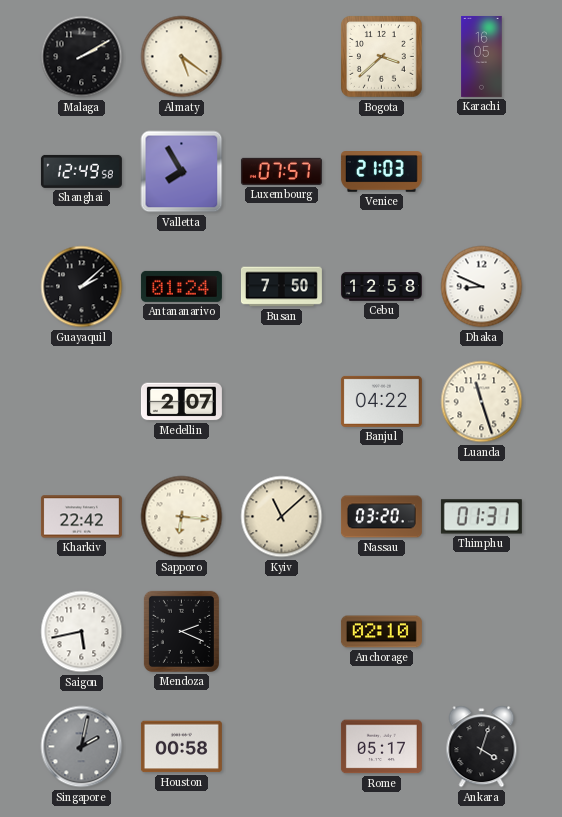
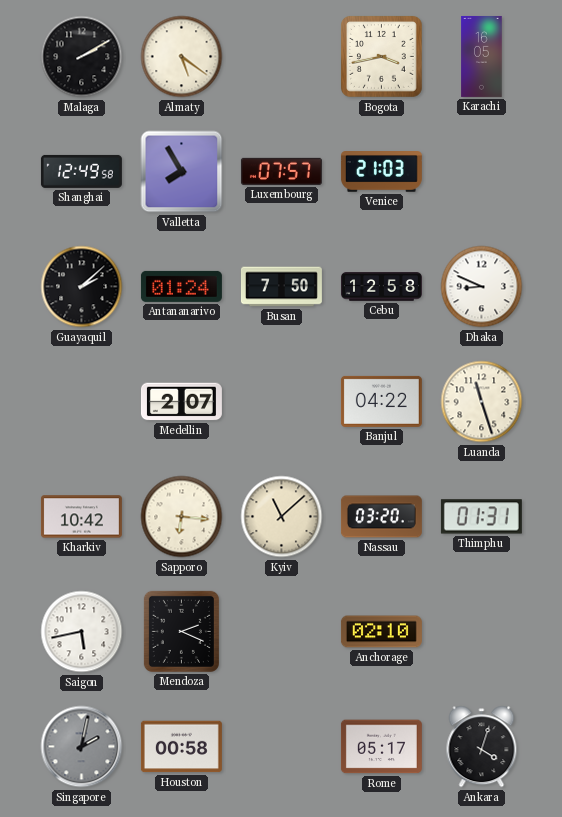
Bogota: 3:38 -> 3:43 (381, 56)
Kharkiv: 22:42 -> 10:42 (81, 517)
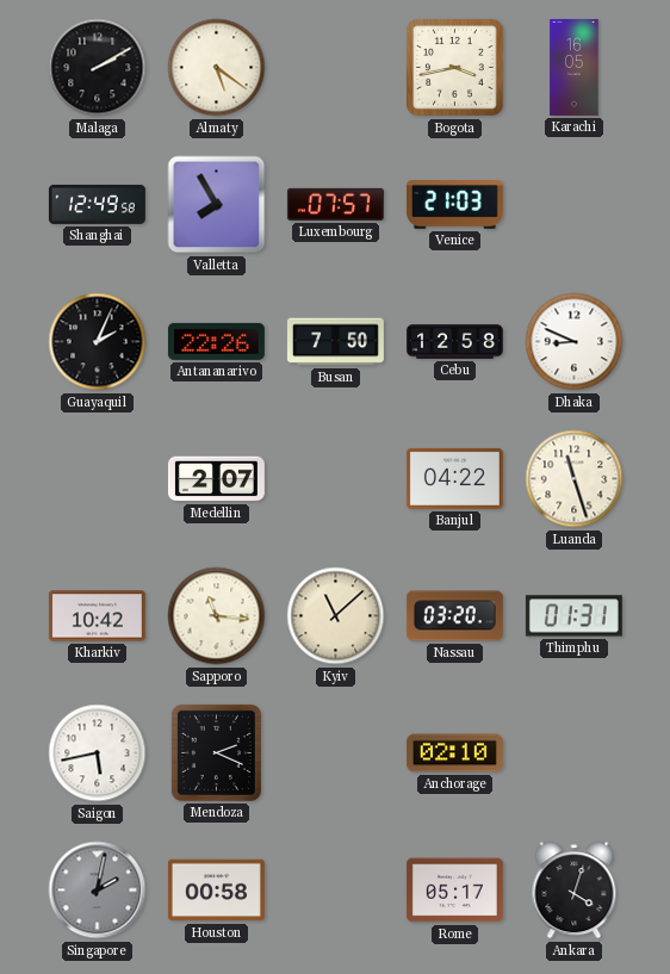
Guayaquil: 2:08 -> 2:04 (98, 342)
Antananarivo: 01:24 -> 22:26 (216, 341)
Sapporo: 6:16 -> 11:16 (217, 616)
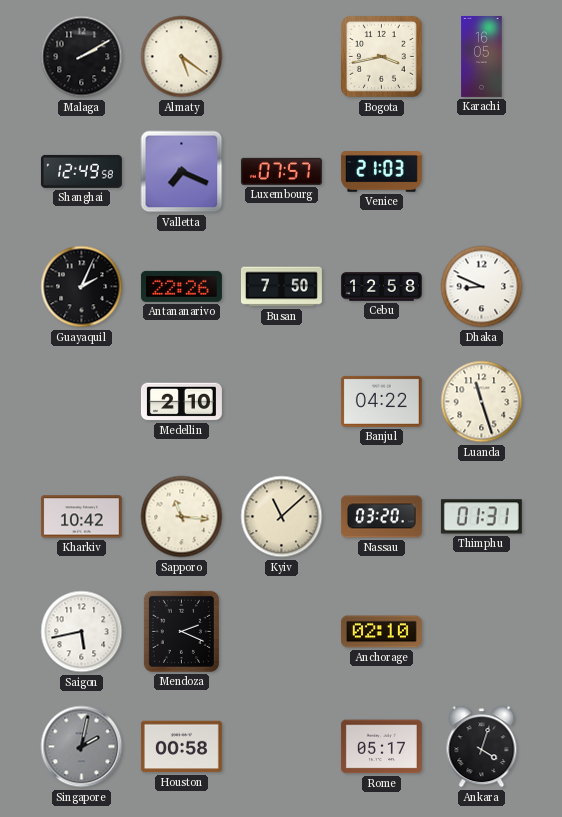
Valletta: 7:55 -> 7:19 (182, 172)
Medellin: 2:07 -> 2:10 (181, 402)
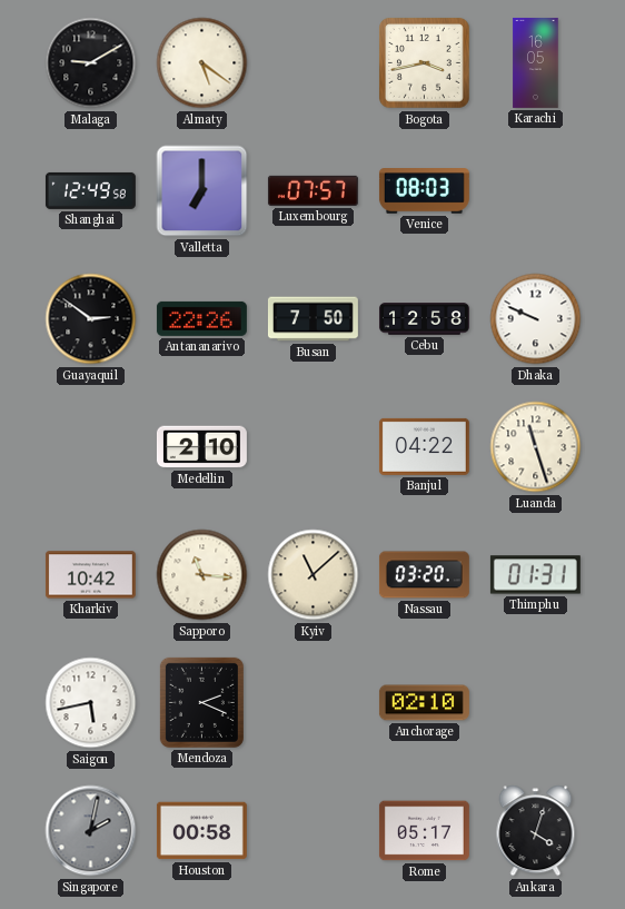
Malaga: 2:10 -> 9:10 (91, 63)
Valletta: 7:19 -> 7:00 (202, 191)
Venice: 21:03 -> 08:03 (424, 191)
Guayaquil: 2:04 -> 2:51 (91, 319)
Dhaka: 8:49 -> 9:49 (536, 319)
